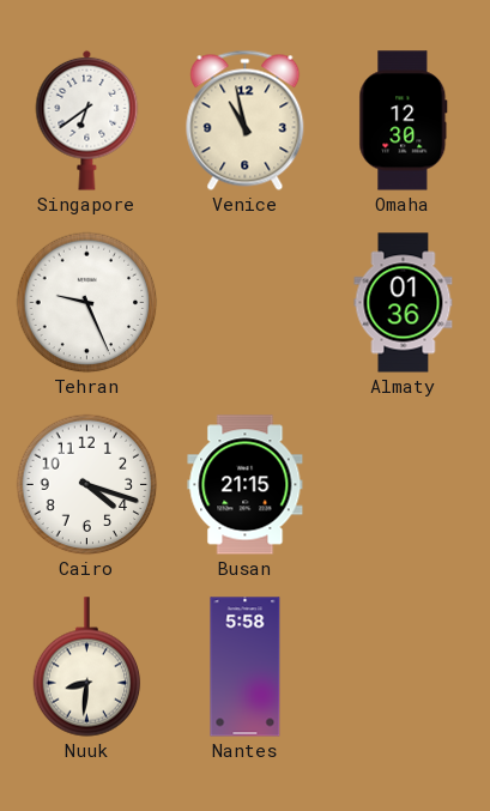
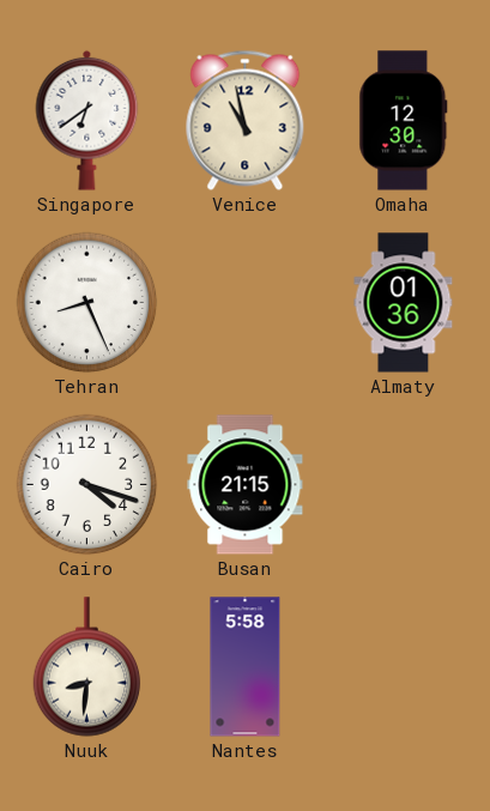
Tehran: 9:26 -> 8:26 (86, 302)
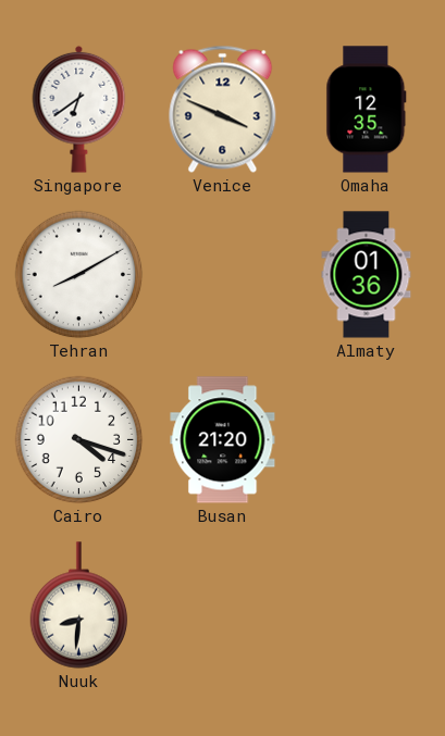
Venice: 10:58 -> 3:49 (223, 109)
Omaha: 12:30 -> 12:35 (367, 110)
Tehran: 8:26 -> 8:10 (78, 274)
Busan: 21:15 -> 21:20 (223, 440)
Nantes: 5:58 -> none (246, 667)
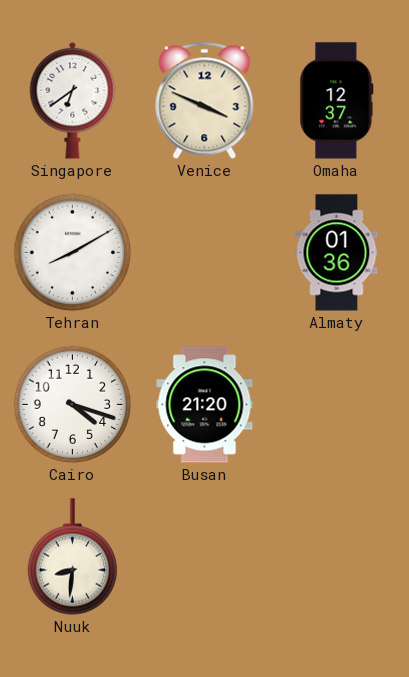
Omaha: 12:35 -> 12:37 (337, 101)
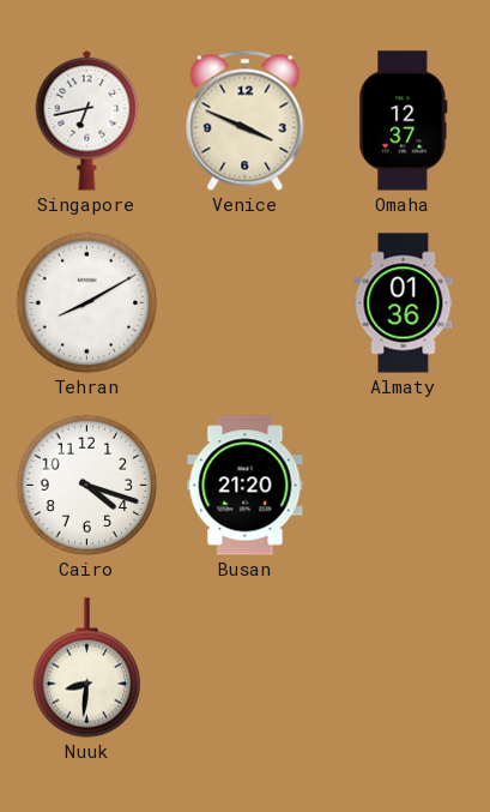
Singapore: 6:39 -> 6:43 (87, 120)
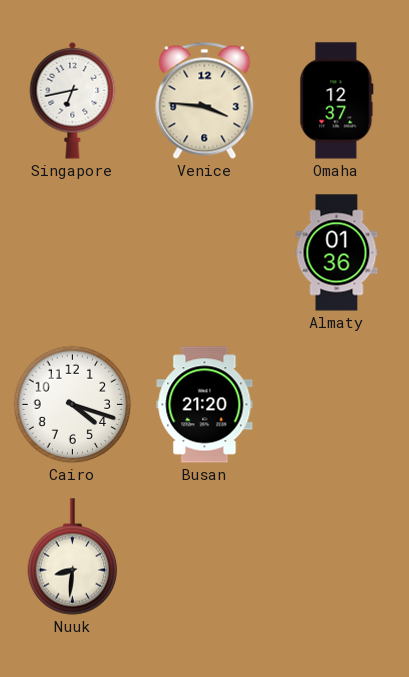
Venice: 3:49 -> 3:46 (205, 100)
Tehran: 8:10 -> none (86, 302)
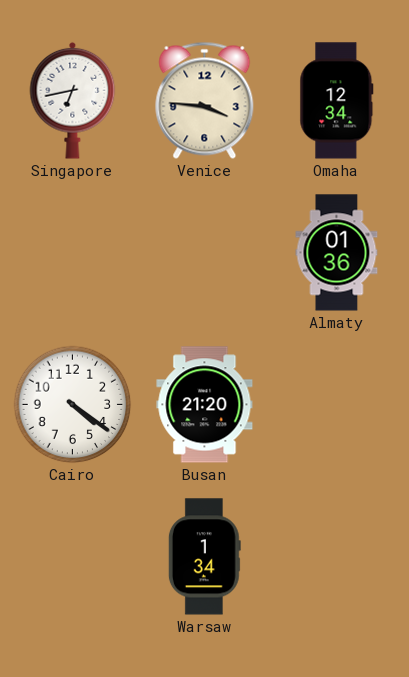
Omaha: 12:37 -> 12:34 (337, 101)
Cairo: 4:18 -> 4:21 (72, 404)
Nuuk: 8:31 -> none (73, 557)
Warsaw: none -> 1:34 (204, 557)
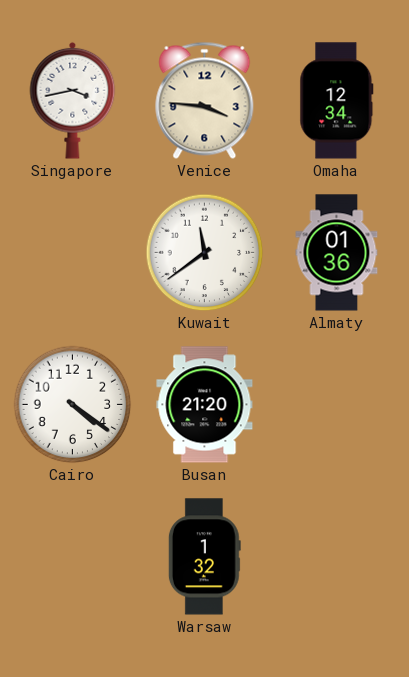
Singapore: 6:43 -> 3:43 (73, 100)
Kuwait: none -> 11:39 (204, 252)
Warsaw: 1:34 -> 1:32 (204, 557)
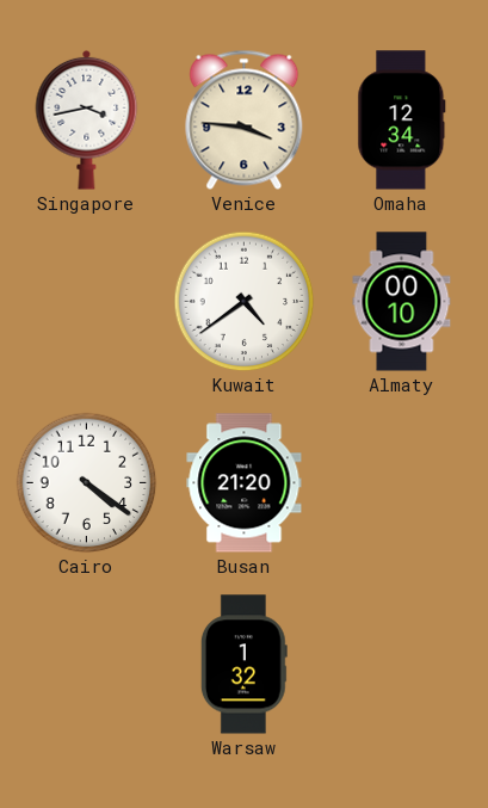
Kuwait: 11:39 -> 4:39 (243, 301)
Almaty: 01:36 -> 00:10 (402, 302)
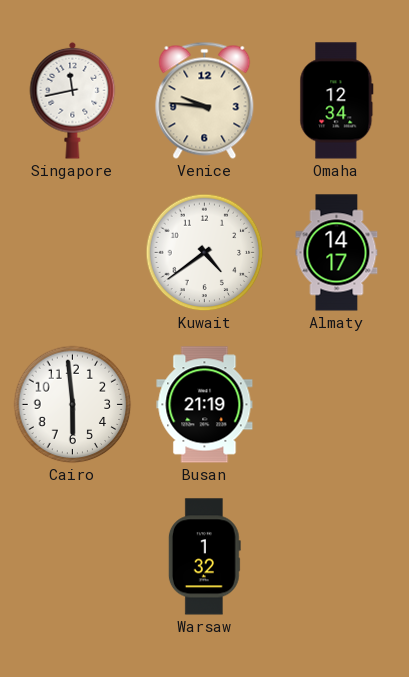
Singapore: 3:43 -> 11:43 (73, 100)
Venice: 3:46 -> 9:46 (205, 100)
Almaty: 00:10 -> 14:17 (337, 253)
Cairo: 4:21 -> 5:59 (72, 404)
Busan: 21:20 -> 21:19 (205, 405)
